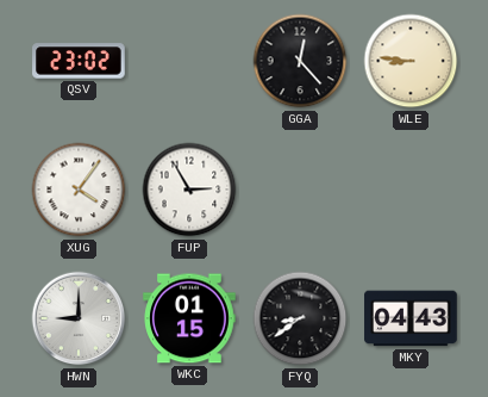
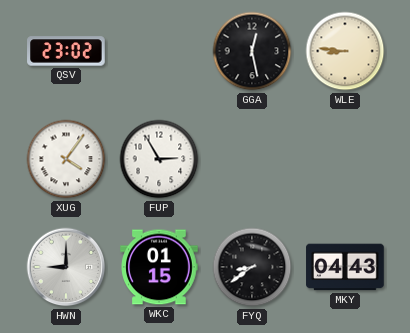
GGA: 12:23 -> 12:28 (252, 51)
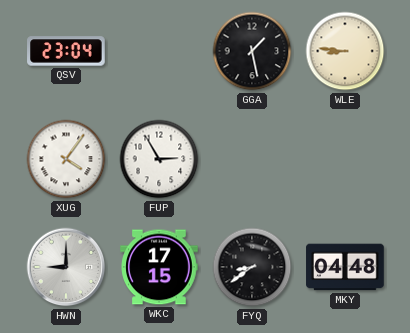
QSV: 23:02 -> 23:04 (66, 51)
GGA: 12:28 -> 1:28 (252, 51)
WKC: 01:15 -> 17:15 (159, 267)
MKY: 04:43 -> 04:48 (345, 267)
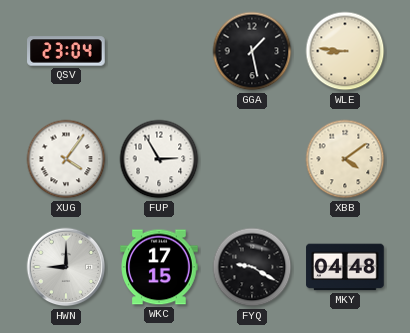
XBB: none -> 4:09 (345, 159)
FYQ: 8:39 -> 9:20 (252, 267)
